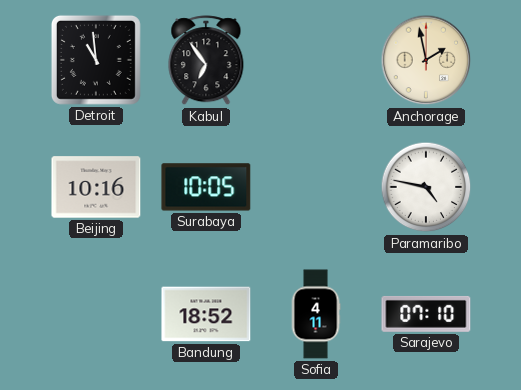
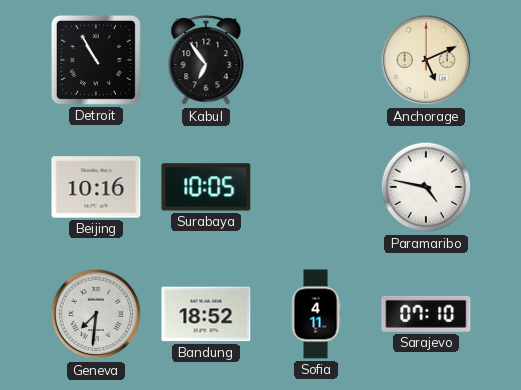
Detroit: 10:59 -> 10:55 (96, 60)
Anchorage: 1:58 -> 5:11 (426, 60)
Geneva: none -> 7:31 (96, 314)
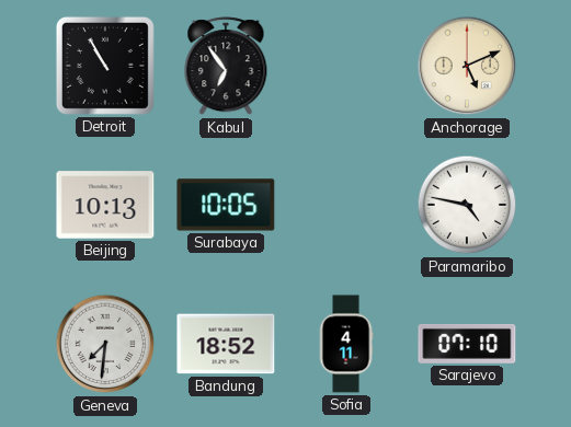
Beijing: 10:16 -> 10:13 (105, 205)
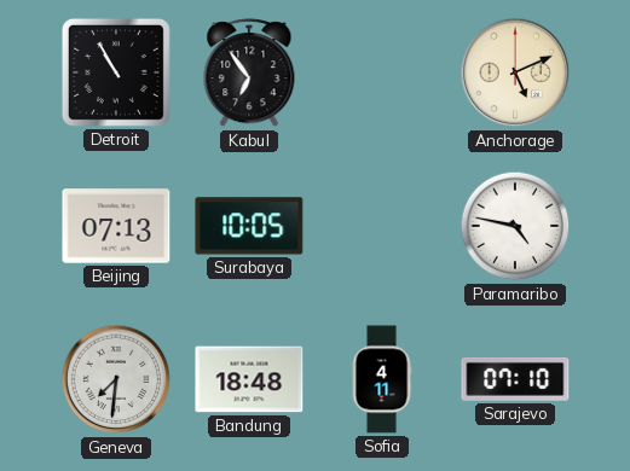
Beijing: 10:13 -> 07:13 (116, 226)
Bandung: 18:52 -> 18:48 (249, 379)
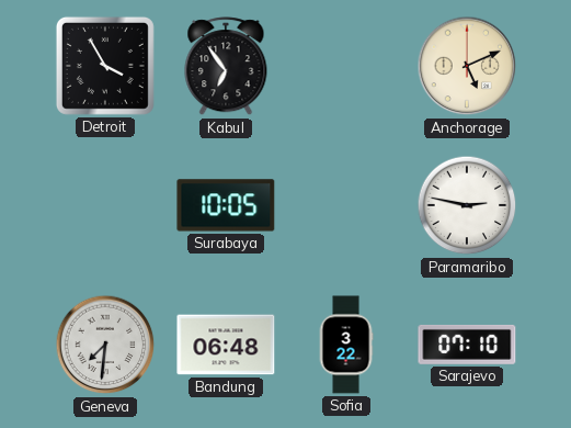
Detroit: 10:55 -> 3:55 (105, 66)
Beijing: 07:13 -> none (116, 226)
Paramaribo: 4:47 -> 2:47 (467, 205)
Bandung: 18:48 -> 06:48 (226, 345)
Sofia: 4:11 -> 3:22 (346, 345)
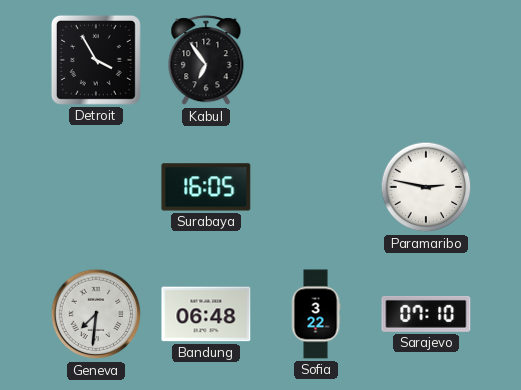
Anchorage: 5:11 -> none (467, 66)
Surabaya: 10:05 -> 16:05 (206, 187)
